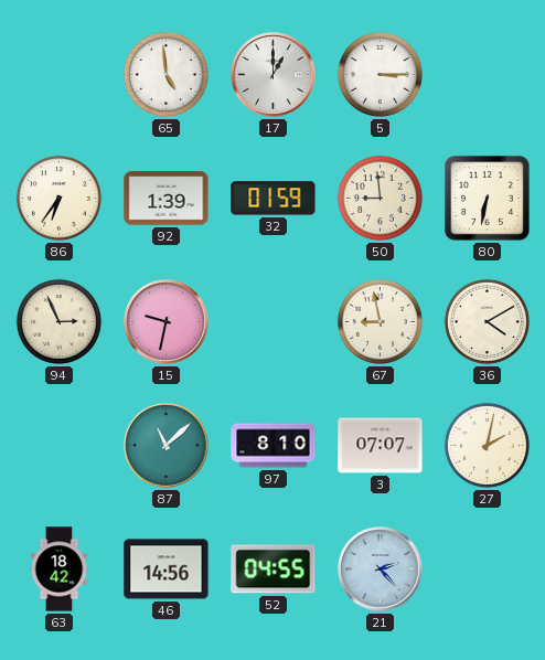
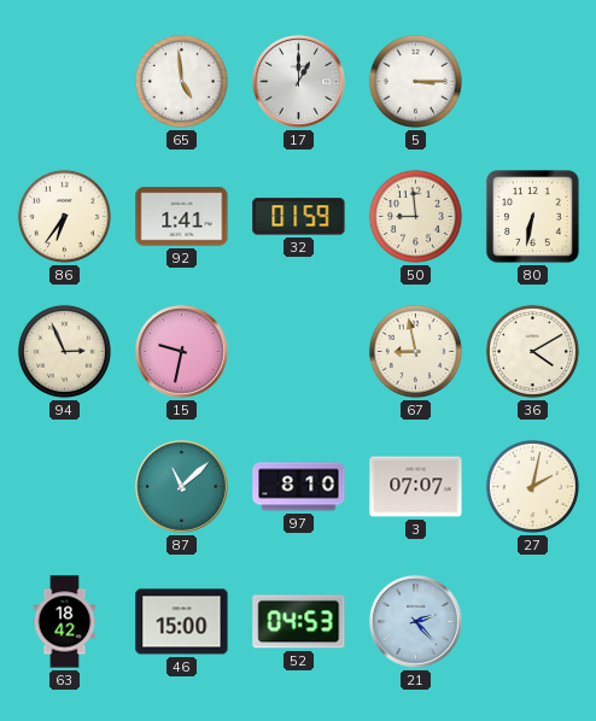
92: 1:39 -> 1:41 (182, 217)
46: 14:56 -> 15:00 (182, 622)
52: 04:55 -> 04:53 (299, 622)
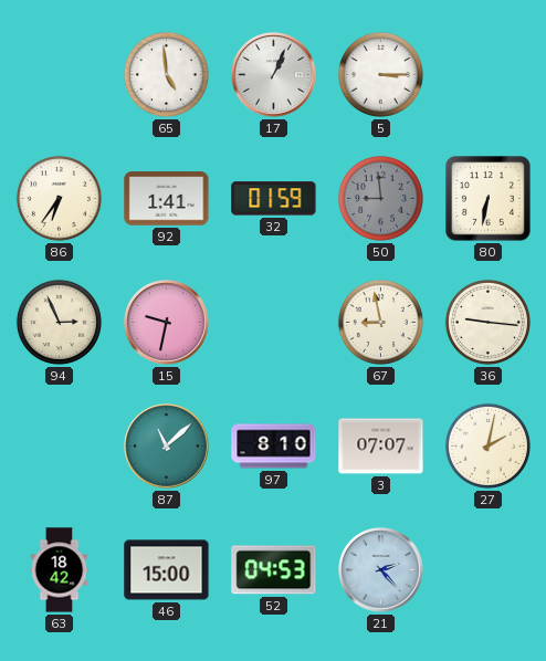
17: 1:00 -> 1:04 (274, 75)
50 dial: cream -> grey (380, 198)
36: 4:10 -> 9:16 (487, 322)
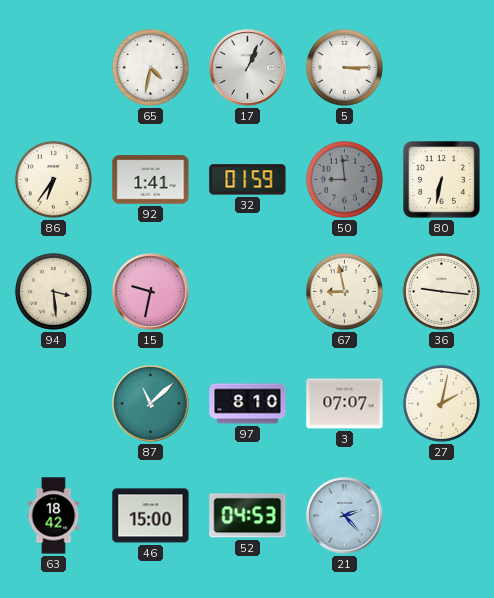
65: 4:59 -> 4:32 (150, 67)
94: 2:56 -> 3:29 (53, 291)
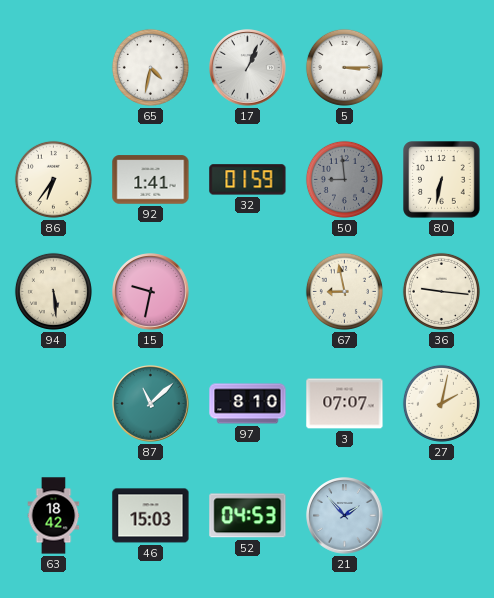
94: 3:29 -> 5:29 (53, 291)
46: 15:00 -> 15:03 (151, 516)
21: 2:23 -> 1:53 (345, 516)
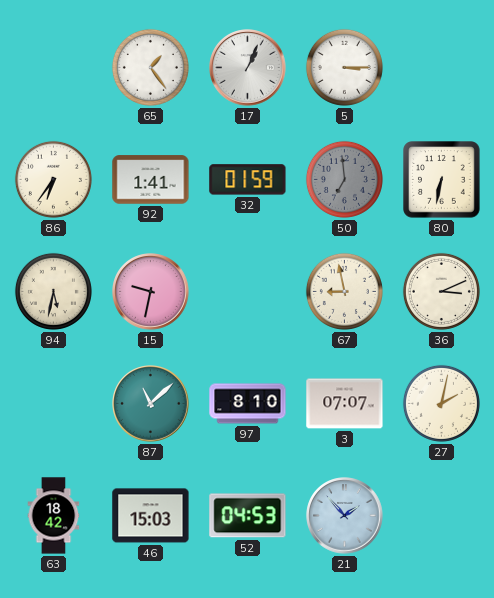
65: 4:32 -> 1:24 (150, 67)
50: 8:59 -> 6:59 (344, 179)
94: 5:29 -> 5:32 (53, 291)
36: 9:16 -> 3:11 (441, 291)
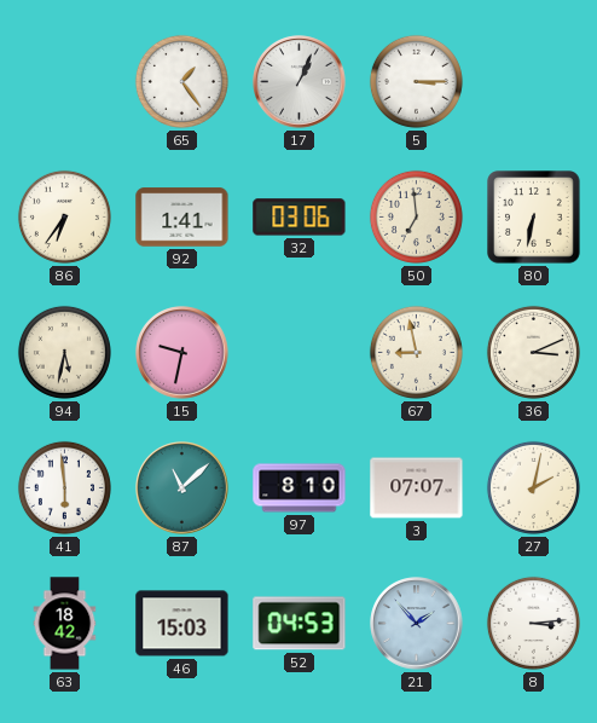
32: 01:59 -> 03:06 (300, 218)
50 dial: grey -> cream (416, 216)
41: none -> 5:59 (64, 487)
8: none -> 3:14 (533, 623)
